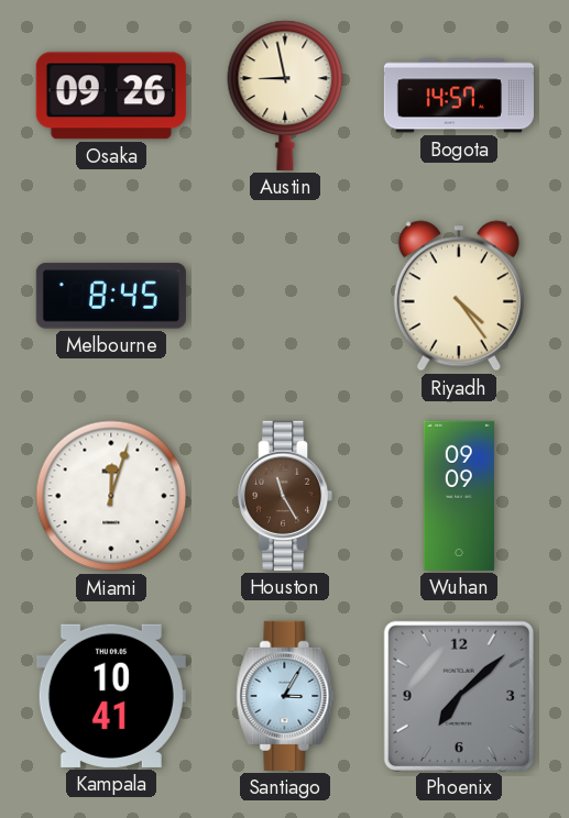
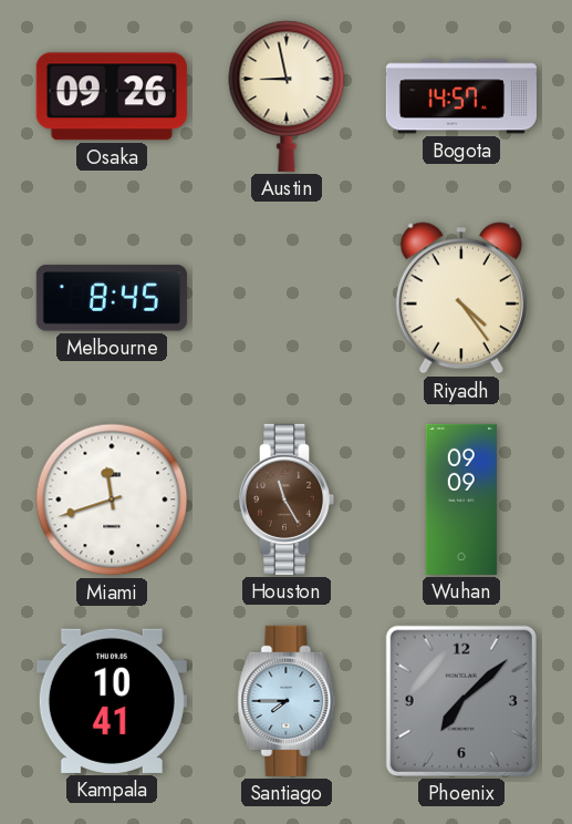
Miami: 12:03 -> 11:42 (112, 499)
Santiago: 3:05 -> 7:45 (287, 701)
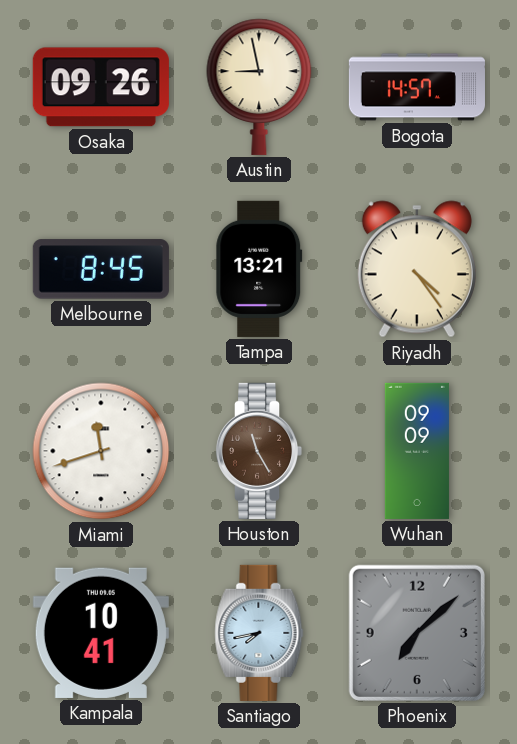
Tampa: none -> 13:21 (259, 269)
Santiago: 7:45 -> 7:43 (259, 633)
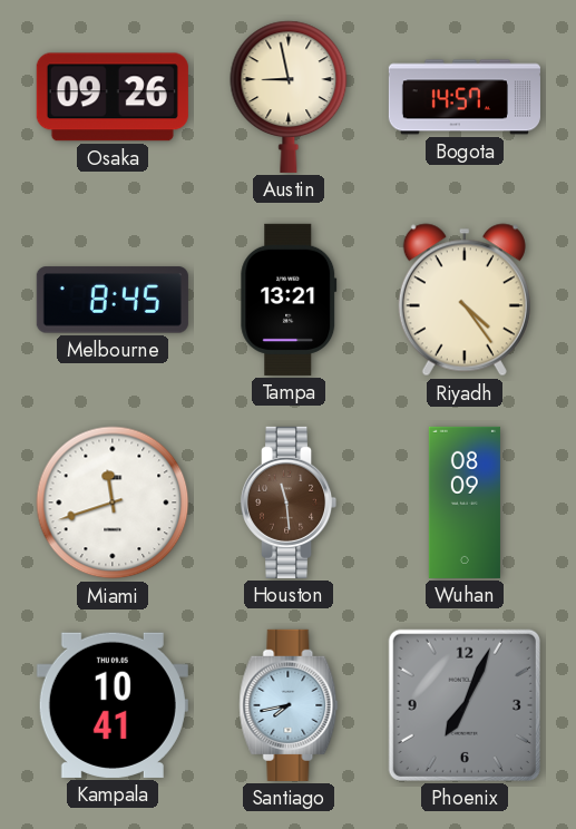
Houston: 11:25 -> 11:29 (289, 503)
Wuhan: 09:09 -> 08:09 (465, 503)
Phoenix: 7:08 -> 7:04 (465, 705)
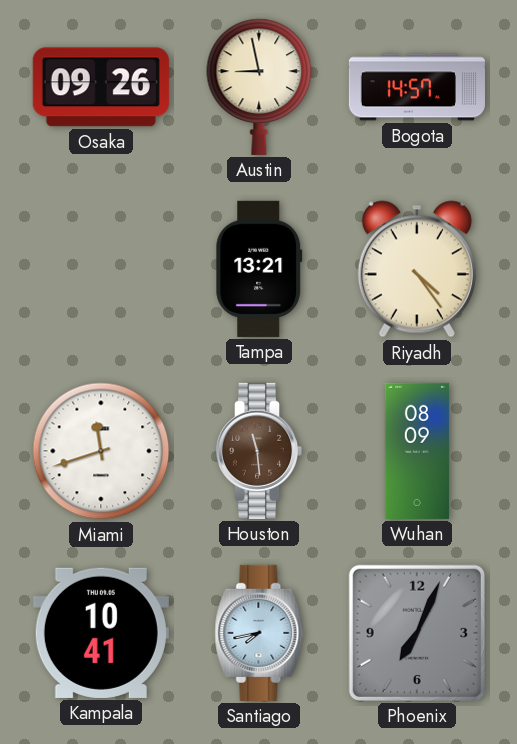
Melbourne: 8:45 -> none (113, 300)
